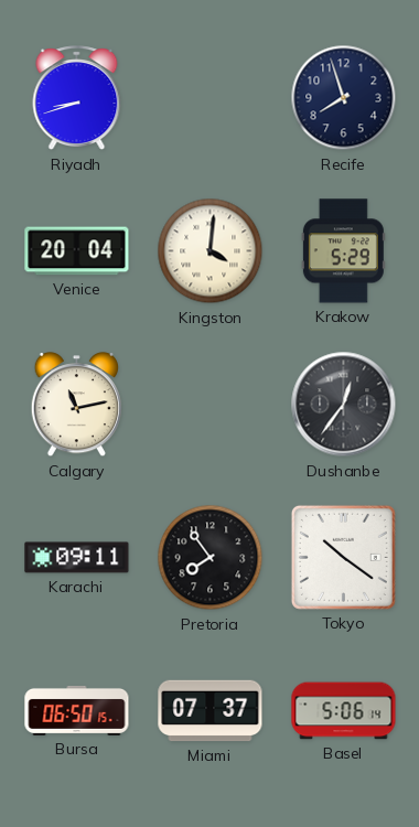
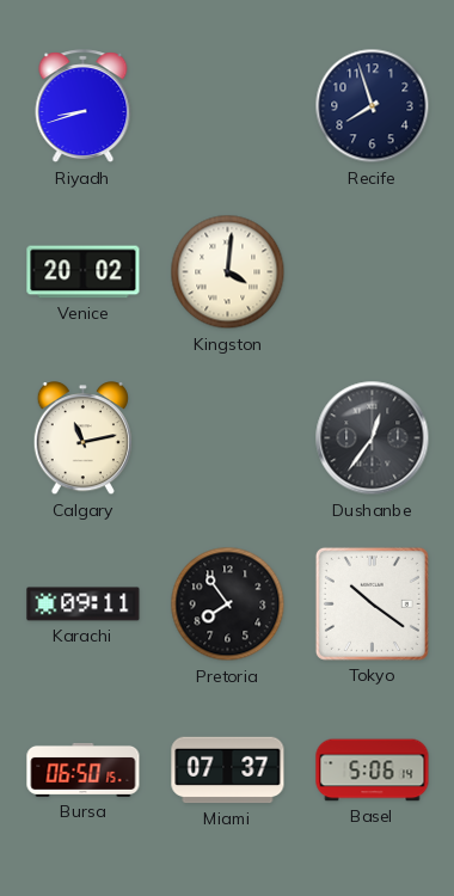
Venice: 20:04 -> 20:02 (84, 272)
Krakow: 5:29 -> none (343, 251)
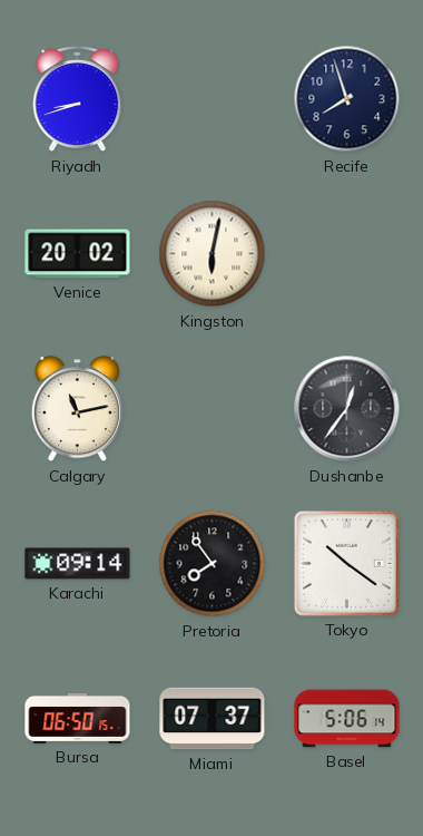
Kingston: 4:01 -> 6:02 (213, 254)
Karachi: 09:11 -> 09:14 (78, 564)
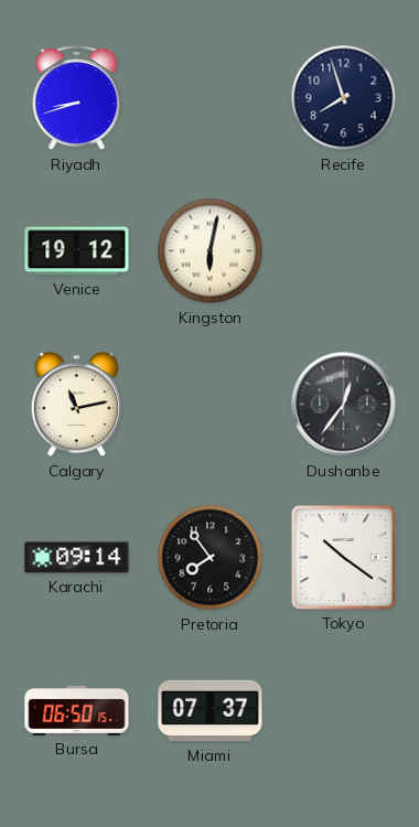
Venice: 20:02 -> 19:12 (77, 251)
Basel: 5:06 -> none (347, 719)
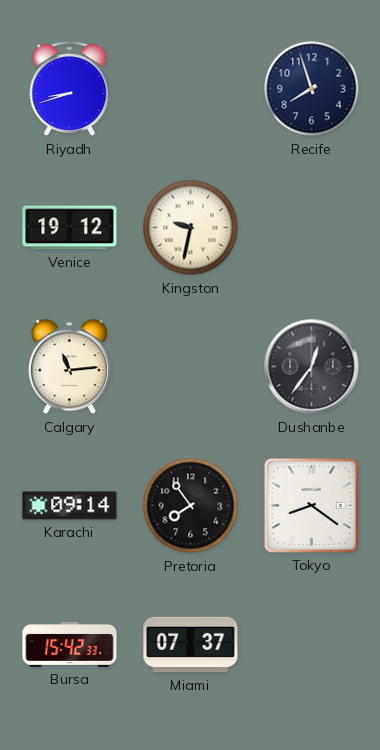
Kingston: 6:02 -> 9:32 (191, 228)
Calgary: 11:13 -> 11:14 (69, 367)
Tokyo: 10:21 -> 8:21 (311, 505)
Bursa: 06:50 -> 15:42 (70, 644)
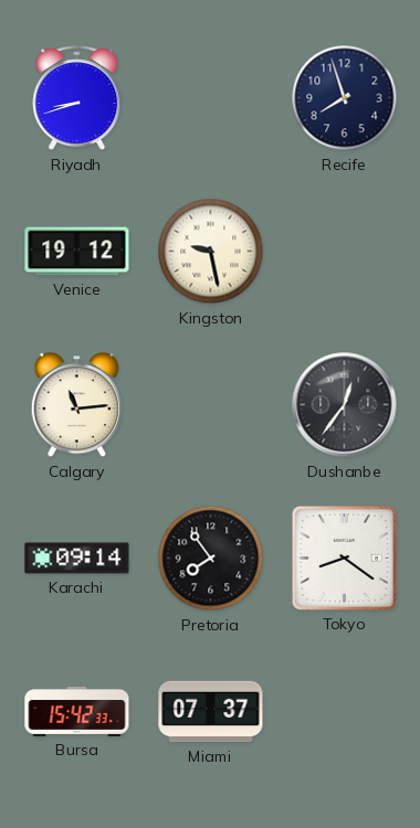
Kingston: 9:32 -> 9:28 (211, 252)
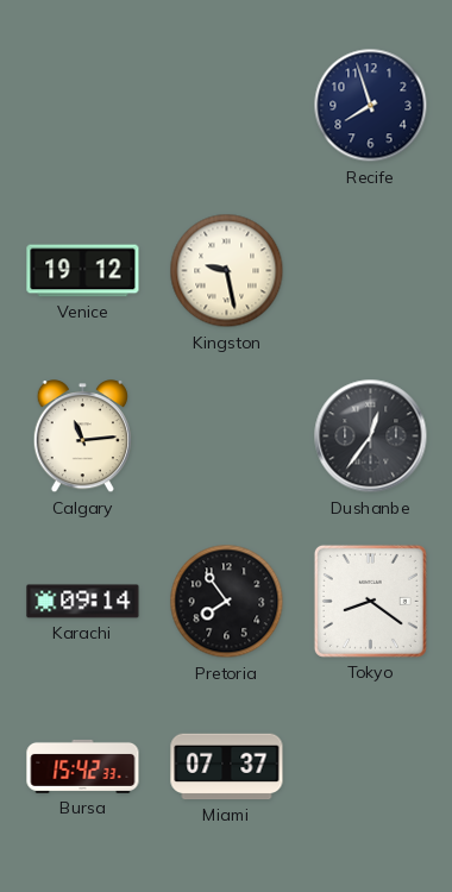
Riyadh: 8:42 -> none (77, 98)
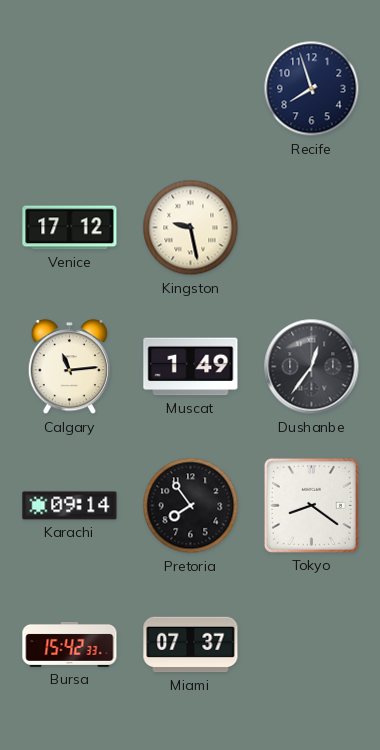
Venice: 19:12 -> 17:12 (70, 228)
Muscat: none -> 1:49 (191, 367)
